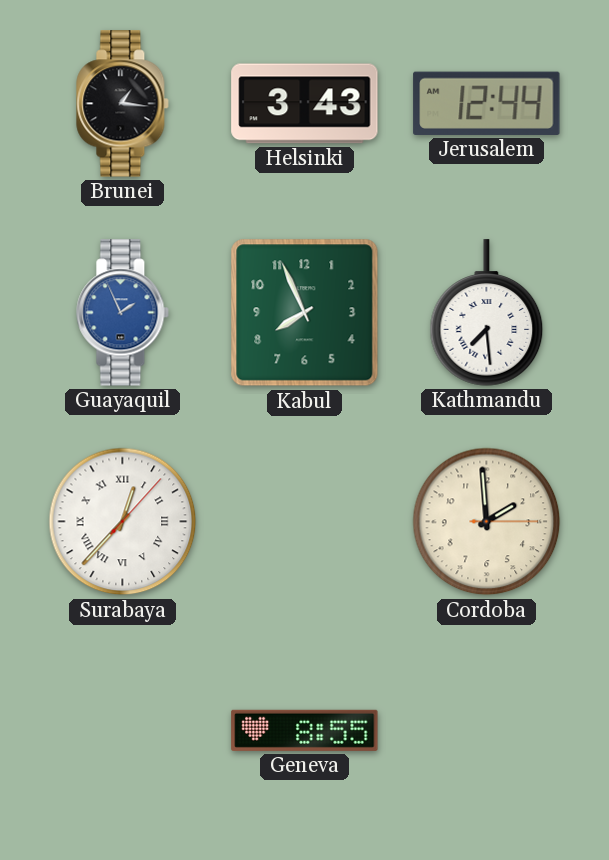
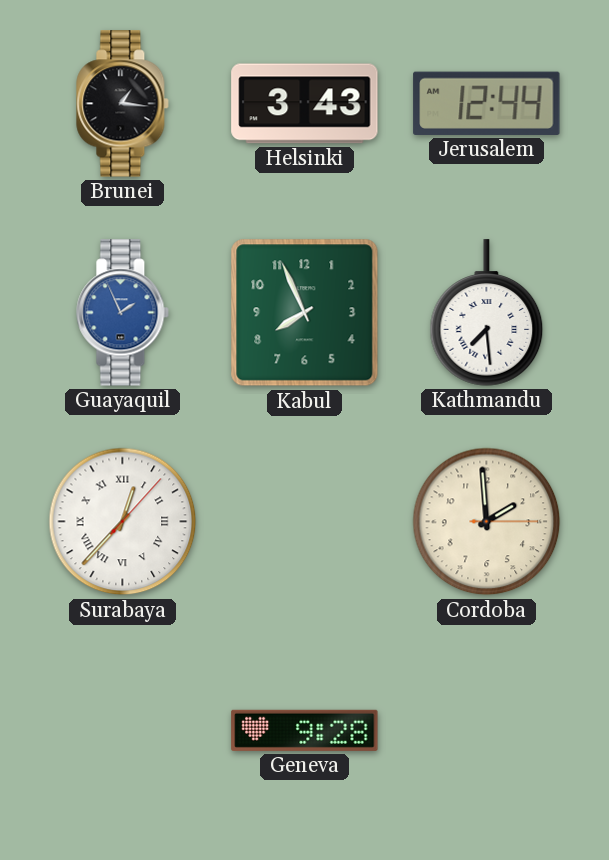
Geneva: 8:55 -> 9:28 (305, 730)
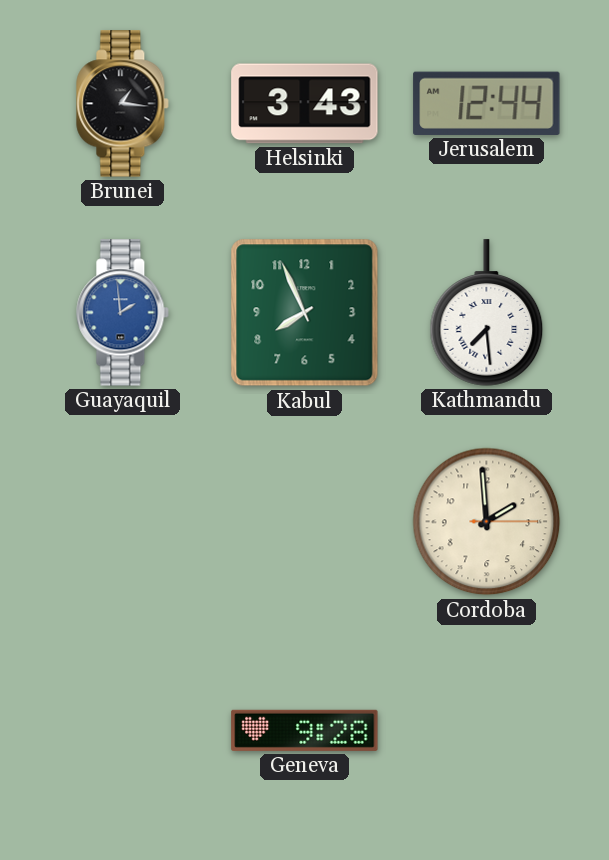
Guayaquil: 1:56 -> 1:59 (123, 313)
Surabaya: 12:37 -> none (123, 522)
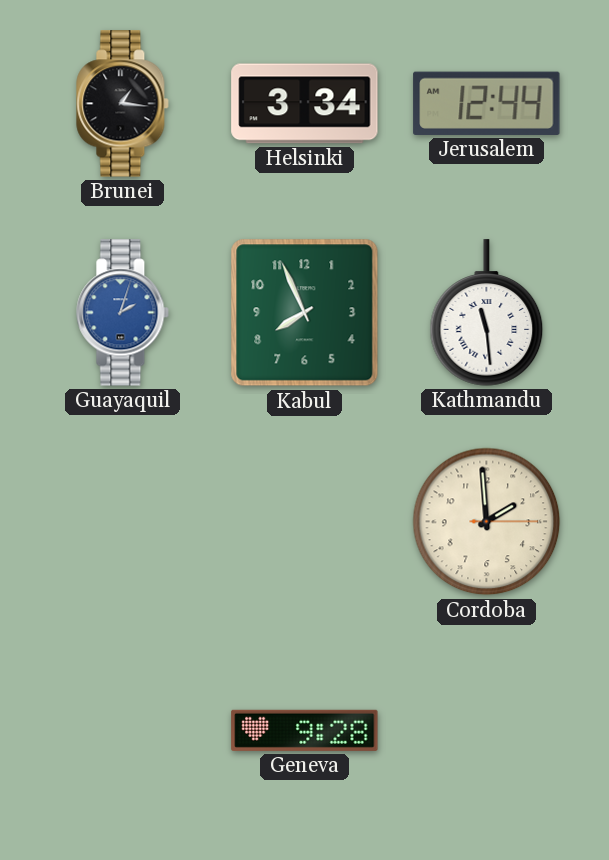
Helsinki: 3:43 -> 3:34 (305, 104)
Guayaquil: 1:59 -> 2:03 (123, 313)
Kathmandu: 7:29 -> 11:29 (487, 313)
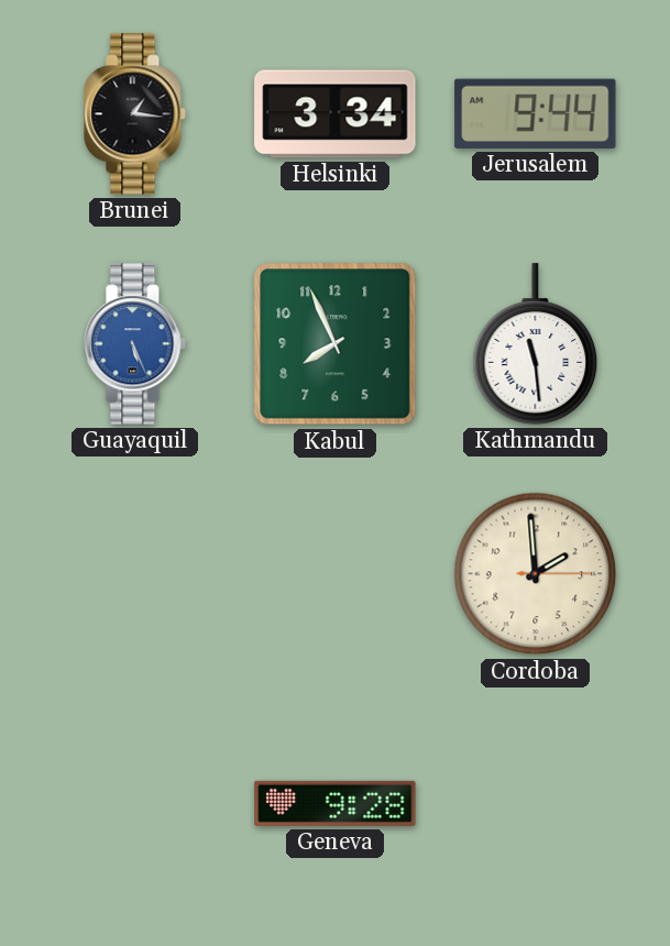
Jerusalem: 12:44 -> 9:44 (536, 113)
Guayaquil: 2:03 -> 5:26 (135, 344)
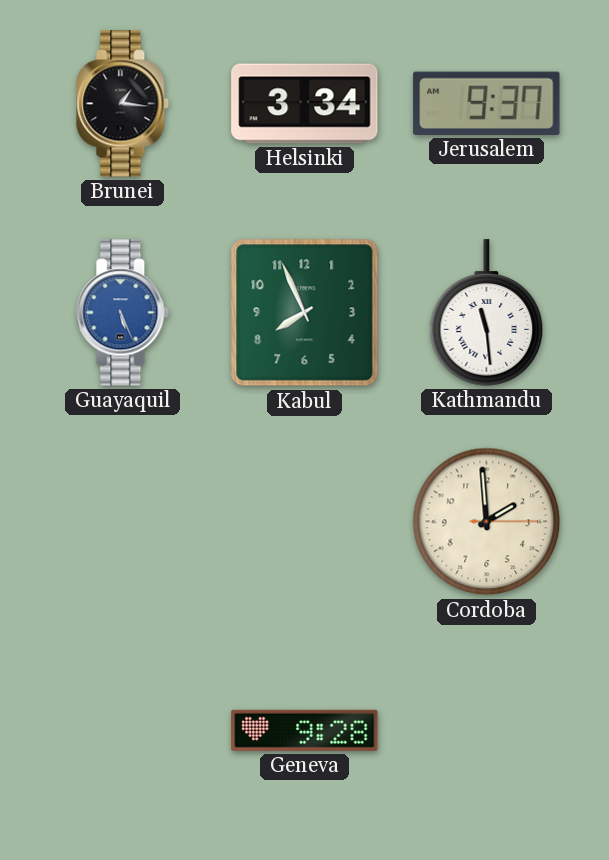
Jerusalem: 9:44 -> 9:37 (487, 103)
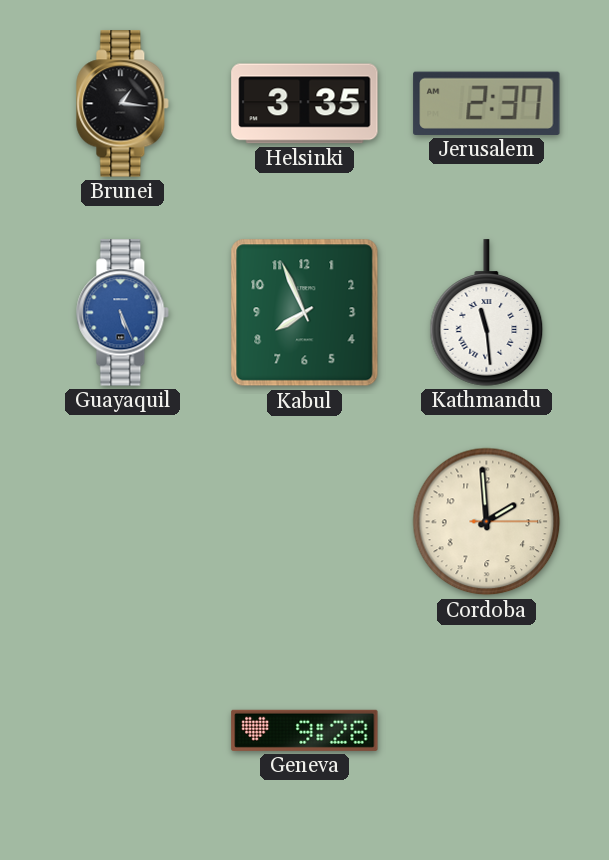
Helsinki: 3:34 -> 3:35 (305, 104)
Jerusalem: 9:37 -> 2:37 (487, 103)
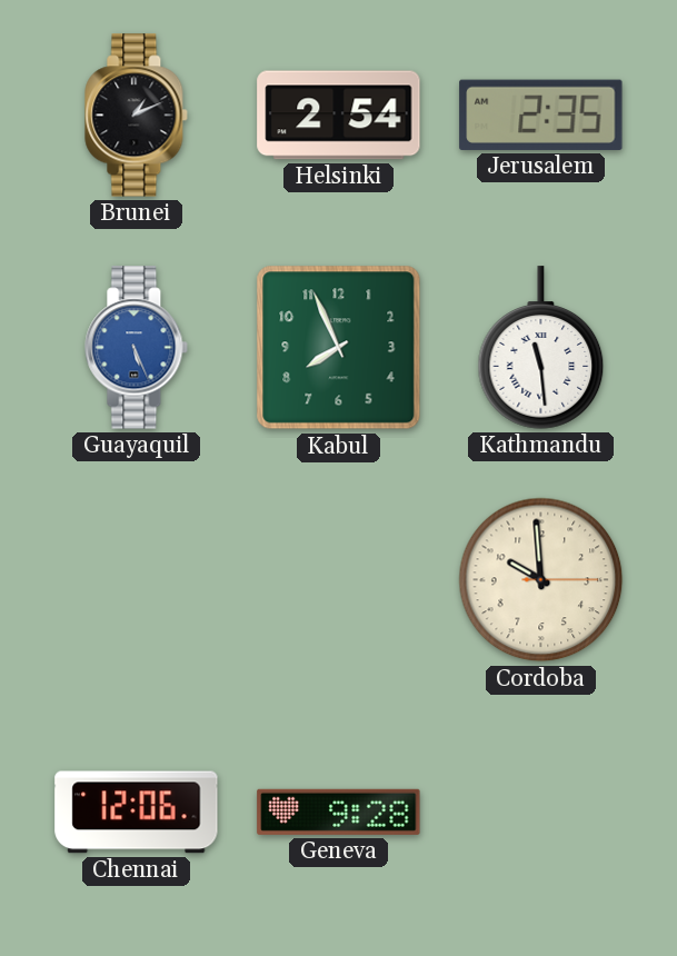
Brunei: 1:16 -> 1:11 (137, 116)
Helsinki: 3:35 -> 2:54 (339, 116)
Jerusalem: 2:37 -> 2:35 (541, 114)
Cordoba: 1:59 -> 9:59 (541, 580)
Chennai: none -> 12:06 (137, 813)
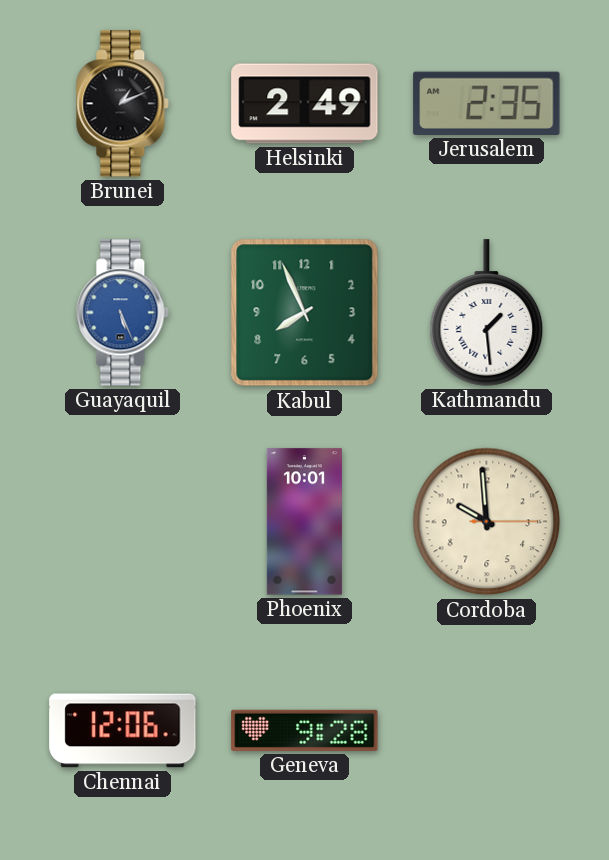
Helsinki: 2:54 -> 2:49 (305, 104)
Kathmandu: 11:29 -> 1:29 (487, 313)
Phoenix: none -> 10:01 (304, 522)
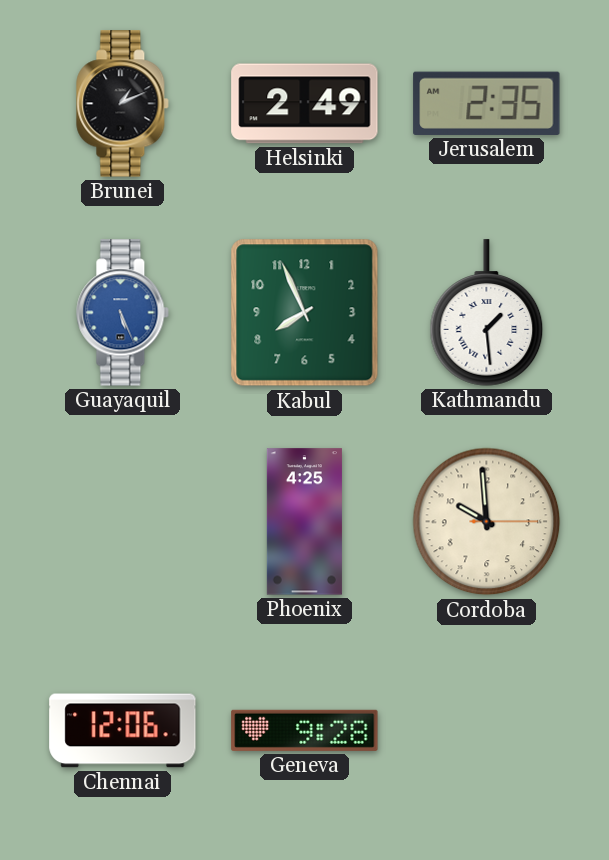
Phoenix: 10:01 -> 4:25 (304, 522)
